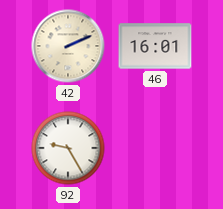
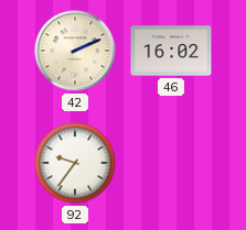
46: 16:01 -> 16:02 (171, 51)
92: 9:25 -> 9:36 (75, 163)
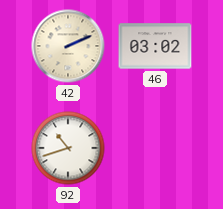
46: 16:02 -> 03:02 (155, 46)
92: 9:36 -> 10:42 (68, 148)
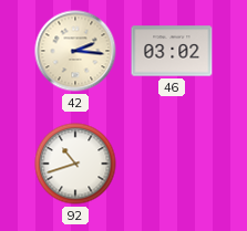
42: 2:11 -> 2:16 (75, 51)
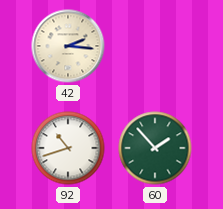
46: 03:02 -> none (172, 51)
60: none -> 1:53 (155, 148)
